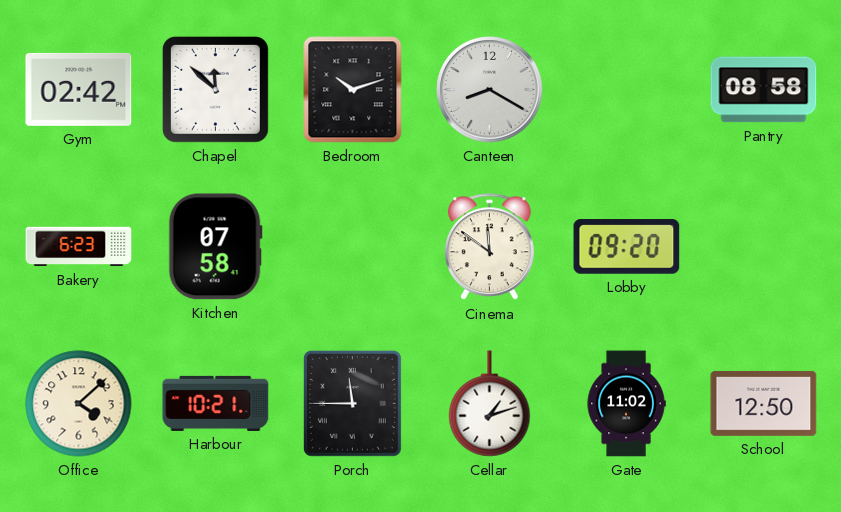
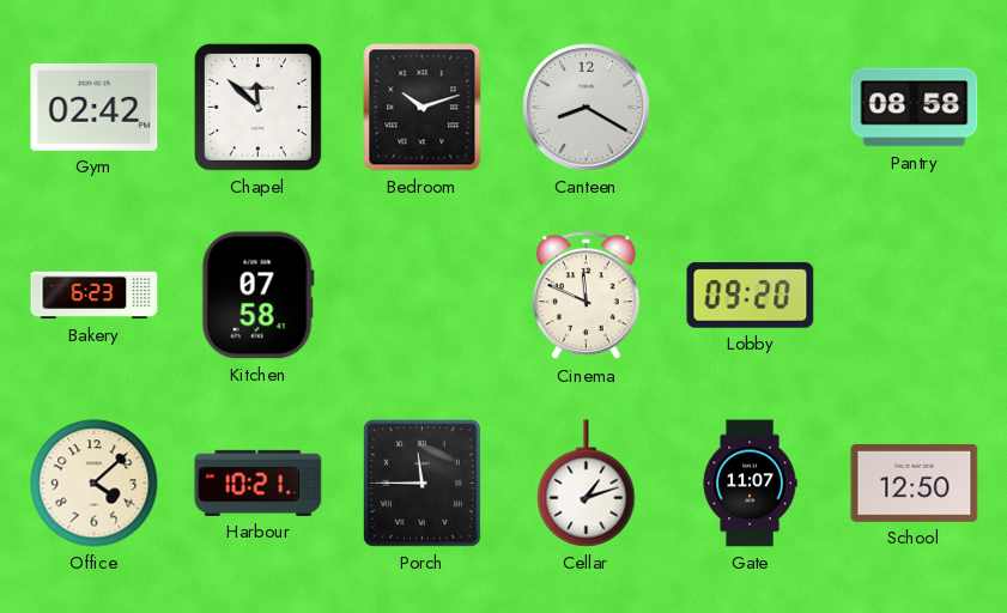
Cinema: 11:51 -> 11:49 (587, 296)
Gate: 11:02 -> 11:07 (750, 484)
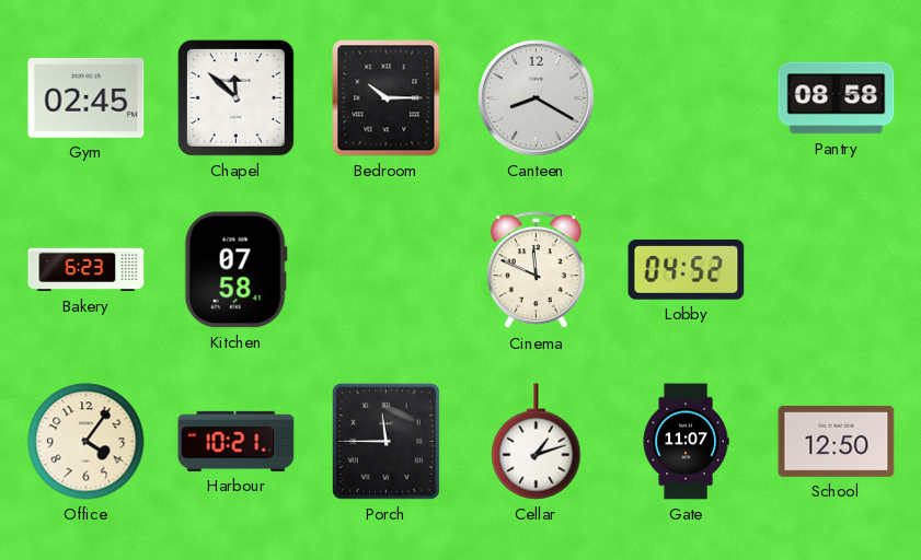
Gym: 02:42 -> 02:45 (87, 97)
Bedroom: 10:12 -> 10:15 (387, 98)
Lobby: 09:20 -> 04:52 (687, 270)
Office: 4:08 -> 4:06 (87, 442)
